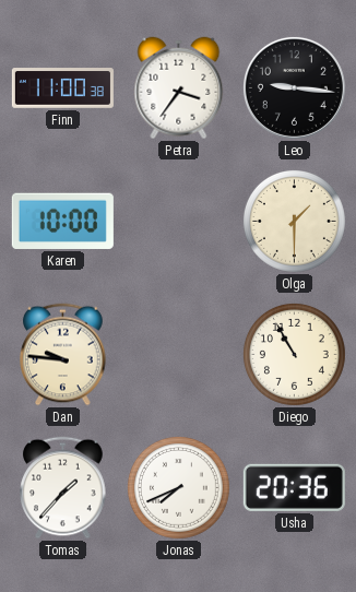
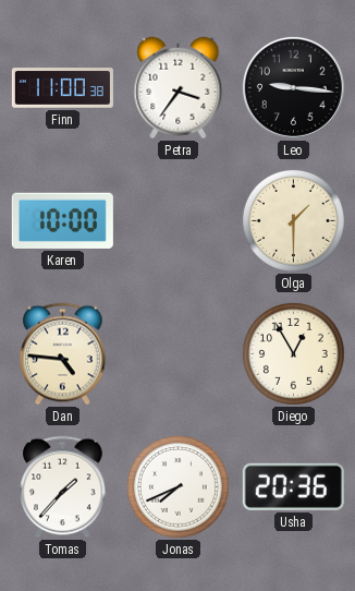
Dan: 9:46 -> 4:46 (63, 354)
Diego: 10:55 -> 12:55 (293, 353)
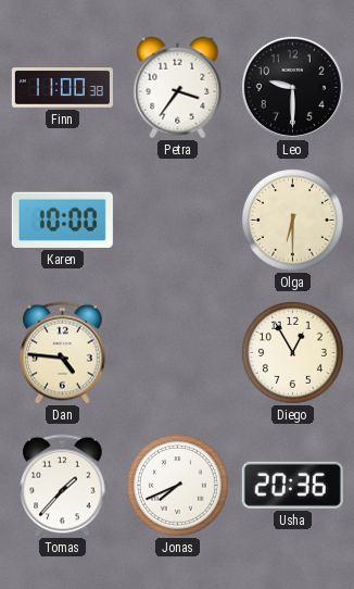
Leo: 9:16 -> 9:30 (292, 87)
Olga: 1:30 -> 6:30 (292, 220)
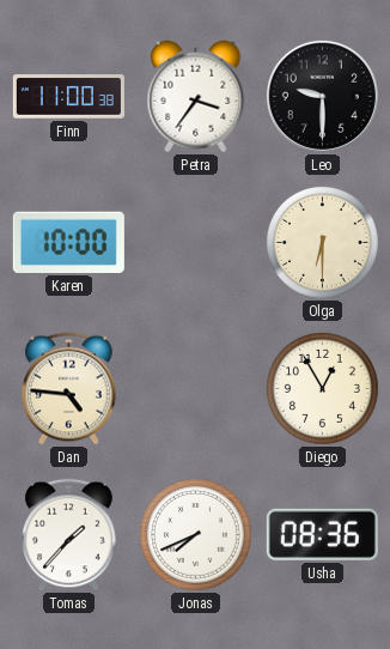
Usha: 20:36 -> 08:36 (322, 534)
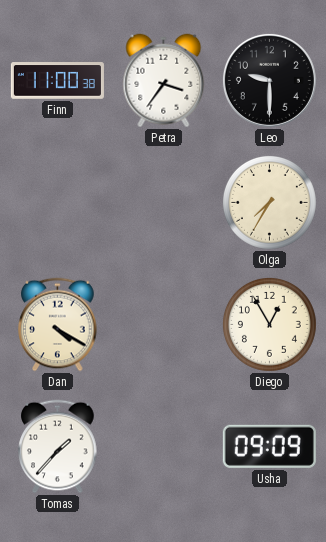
Karen: 10:00 -> none (68, 242)
Olga: 6:30 -> 7:35 (269, 202)
Dan: 4:46 -> 4:20 (58, 325)
Jonas: 7:41 -> none (195, 534)
Usha: 08:36 -> 09:09 (269, 446)
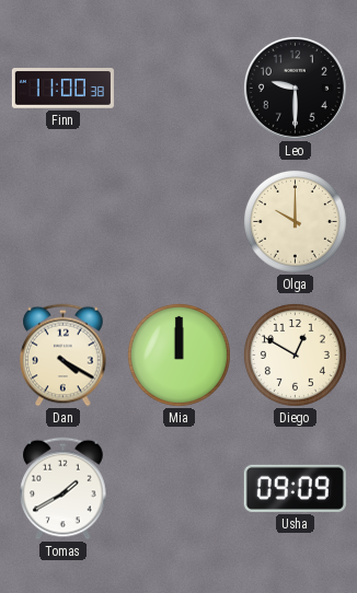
Petra: 3:36 -> none (164, 81)
Olga: 7:35 -> 10:00 (295, 221)
Mia: none -> 12:00 (178, 354)
Diego: 12:55 -> 12:50 (295, 354)
Tomas: 1:37 -> 1:40 (64, 489)
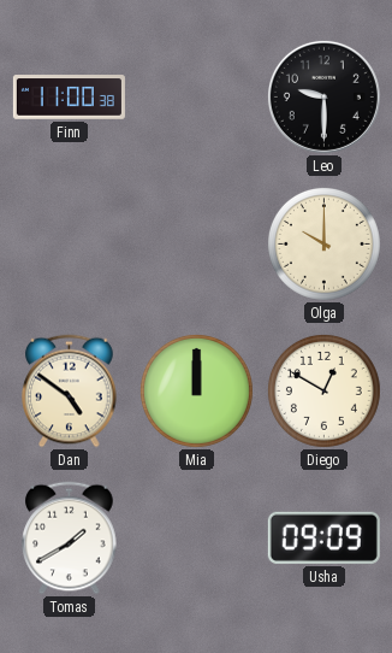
Dan: 4:20 -> 4:51 (70, 392)
